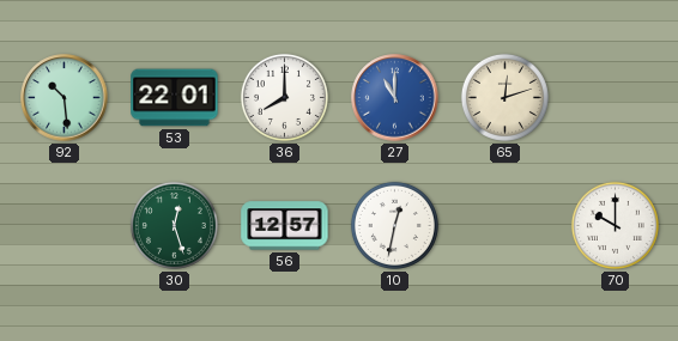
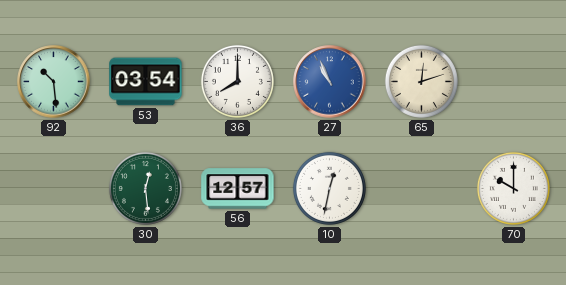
53: 22:01 -> 03:54 (146, 82)
27: 11:00 -> 10:56 (330, 82)
30: 12:27 -> 12:29 (145, 188)
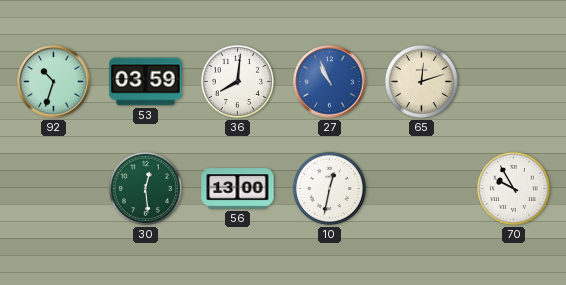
92: 10:29 -> 10:33 (54, 82)
53: 03:54 -> 03:59 (146, 82)
36: 8:00 -> 8:01 (237, 81)
56: 12:57 -> 13:00 (238, 189)
70: 10:00 -> 9:55 (513, 188)
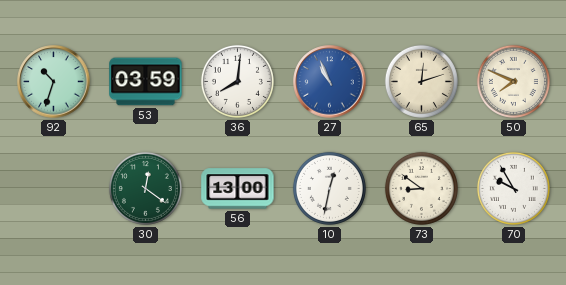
50: none -> 7:49 (513, 81)
30: 12:29 -> 12:21 (145, 188)
73: none -> 8:51 (421, 188)
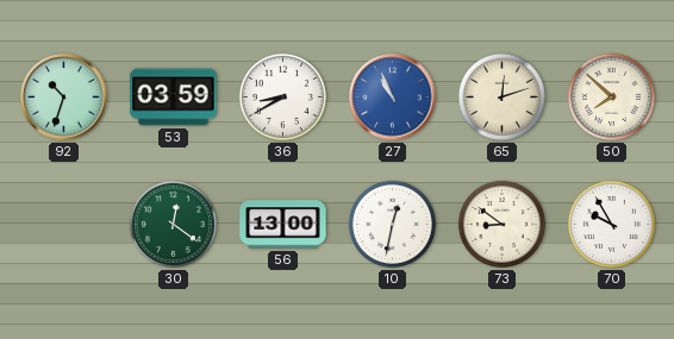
36: 8:01 -> 8:40 (282, 96)
50: 7:49 -> 7:52 (611, 96)
